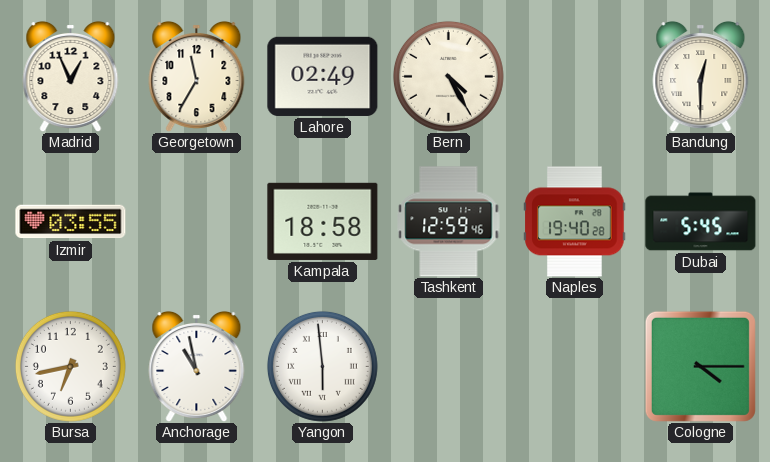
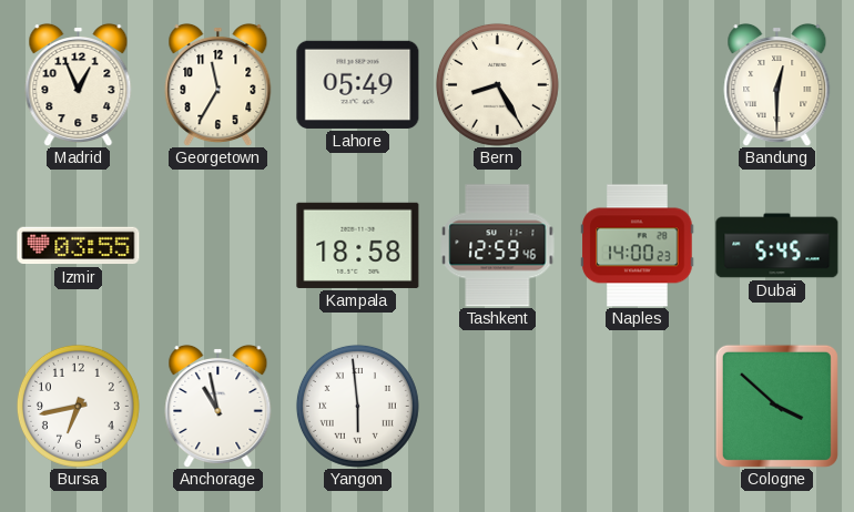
Lahore: 02:49 -> 05:49 (358, 84)
Bern: 4:25 -> 8:25 (497, 84)
Naples: 19:40 -> 14:00 (638, 246)
Cologne: 4:15 -> 3:52 (776, 406)
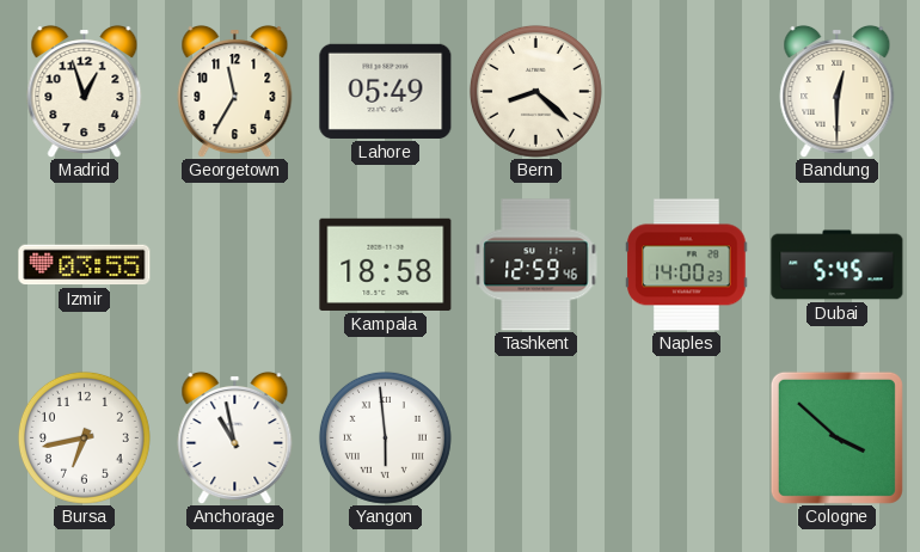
Madrid: 12:56 -> 12:57 (85, 91)
Bern: 8:25 -> 8:22 (535, 91)
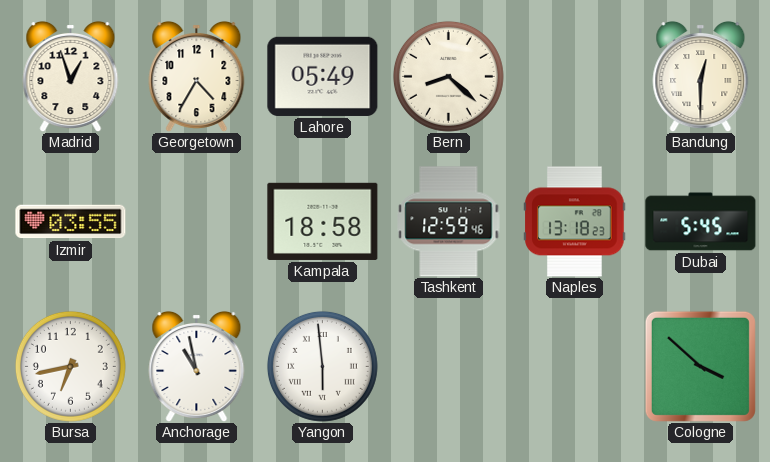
Georgetown: 11:35 -> 4:35 (197, 76)
Naples: 14:00 -> 13:18 (575, 222)
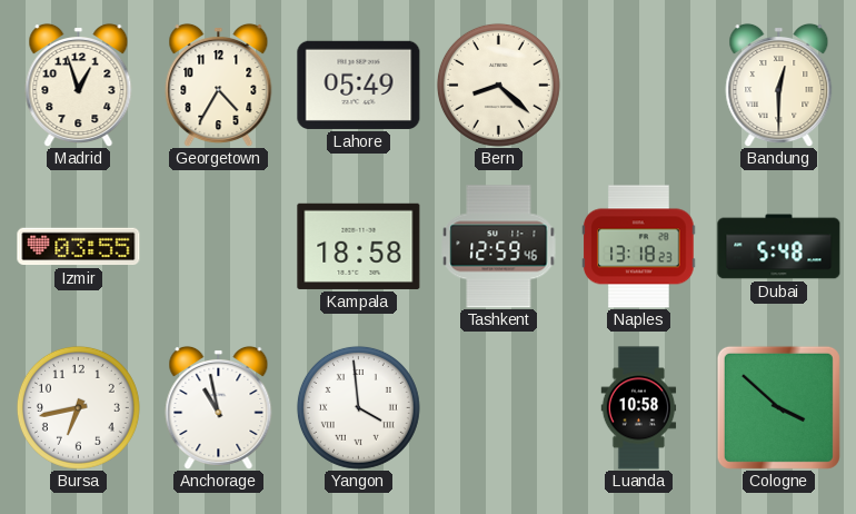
Dubai: 5:45 -> 5:48 (779, 247)
Yangon: 5:59 -> 3:59 (358, 407)
Luanda: none -> 10:58 (639, 408)
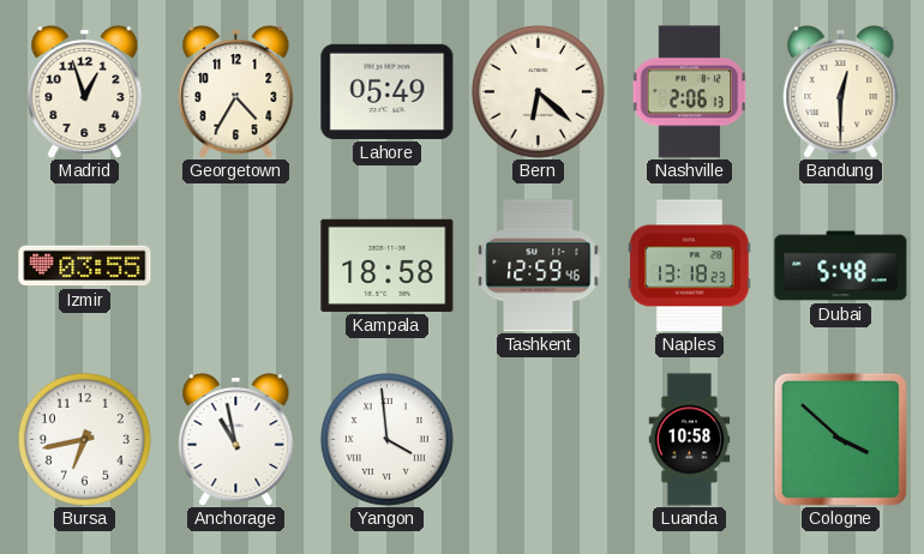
Bern: 8:22 -> 6:22 (538, 91)
Nashville: none -> 2:06 (690, 92)
